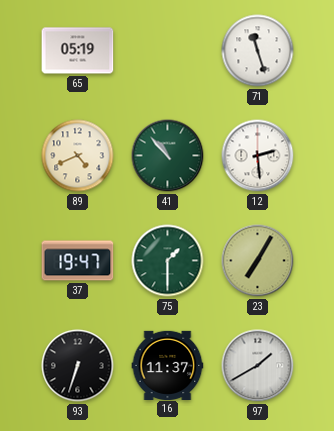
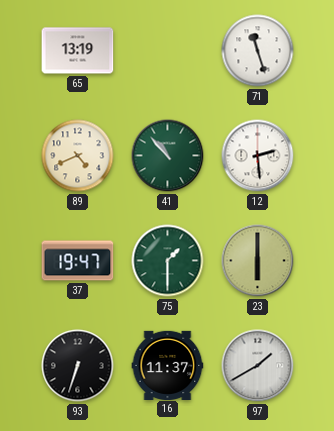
65: 05:19 -> 13:19 (78, 51)
23: 7:05 -> 6:00 (258, 261)
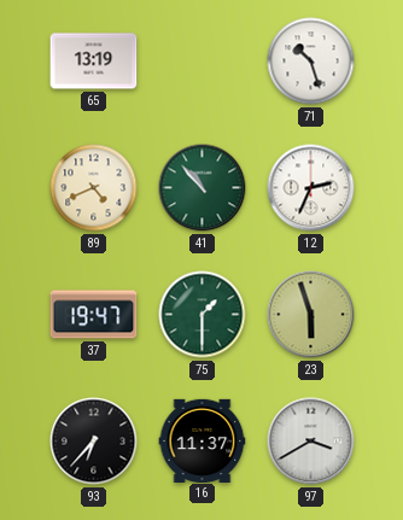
71: 11:27 -> 10:27 (311, 62)
12: 2:29 -> 2:34 (311, 188)
23: 6:00 -> 5:57 (311, 315)
93: 6:33 -> 6:37 (94, 442)
97: 1:40 -> 3:40 (311, 442)
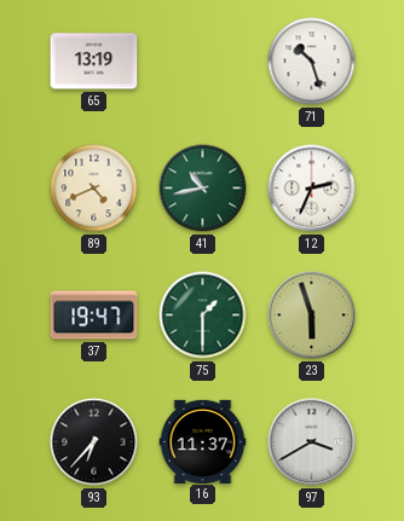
41: 10:53 -> 10:43 (203, 189)
